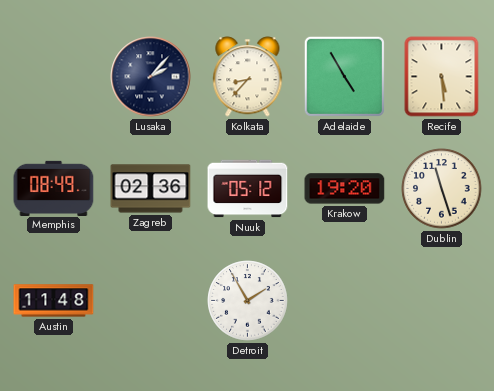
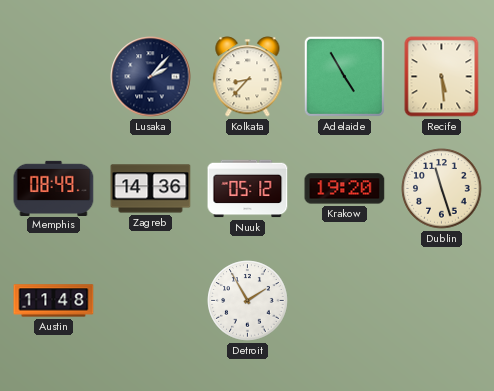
Zagreb: 02:36 -> 14:36 (151, 189)
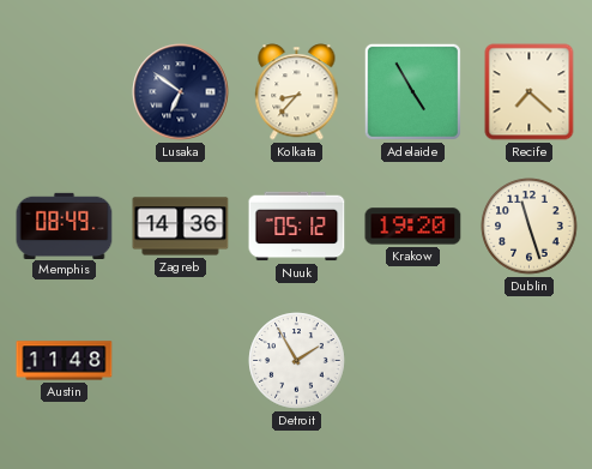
Lusaka: 2:07 -> 6:51 (181, 92)
Recife: 5:29 -> 7:22 (530, 92)
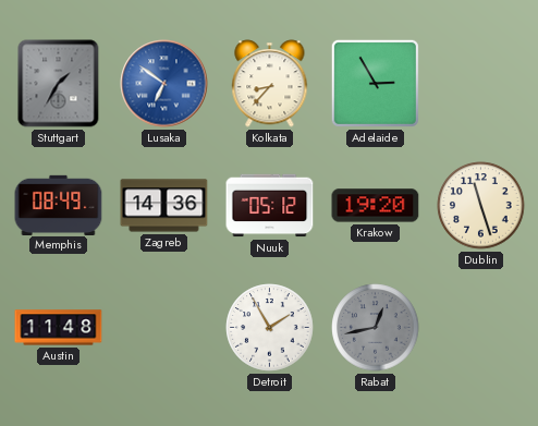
Stuttgart: none -> 1:35 (59, 84)
Lusaka dial: navy -> blue (164, 84)
Adelaide: 4:55 -> 2:55 (375, 83)
Recife: 7:22 -> none (530, 92)
Rabat: none -> 12:43 (376, 328)
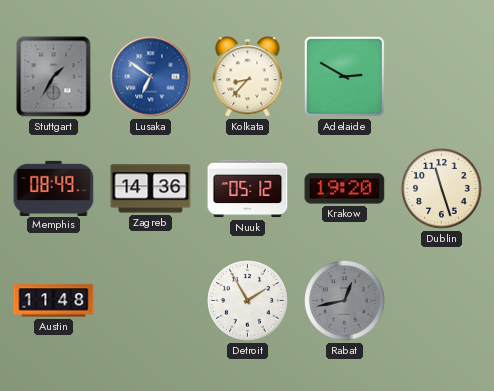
Adelaide: 2:55 -> 2:50 (344, 76)
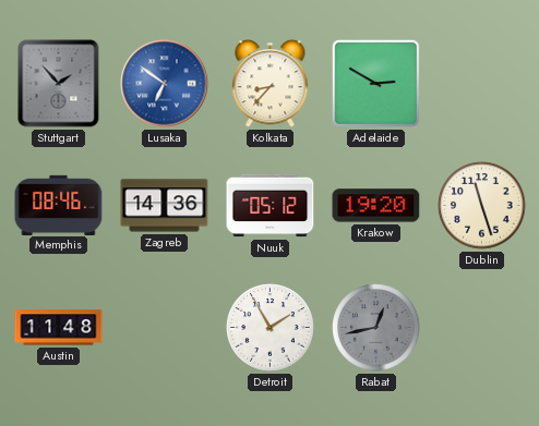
Stuttgart: 1:35 -> 1:53 (59, 84)
Memphis: 08:49 -> 08:46 (59, 205)
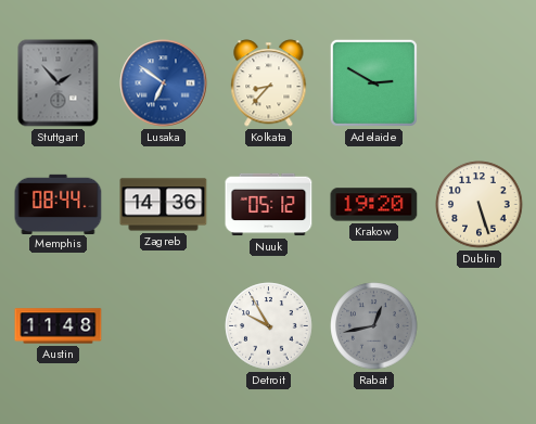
Memphis: 08:46 -> 08:44 (59, 204)
Dublin: 11:27 -> 5:27 (480, 205)
Detroit: 1:55 -> 9:55 (269, 326)
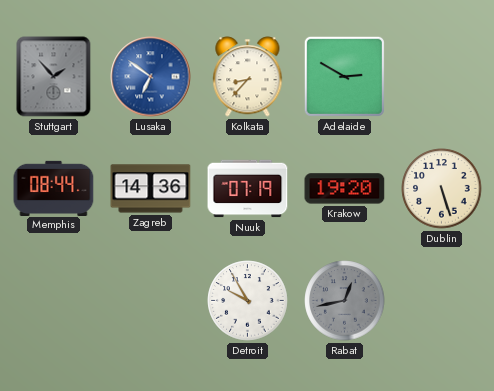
Nuuk: 05:12 -> 07:19 (248, 189)
Austin: 11:48 -> none (59, 326)
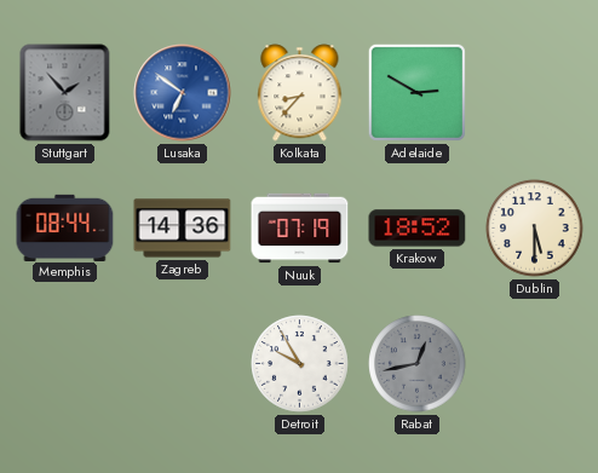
Krakow: 19:20 -> 18:52 (418, 229)
Dublin: 5:27 -> 5:30 (535, 229)
